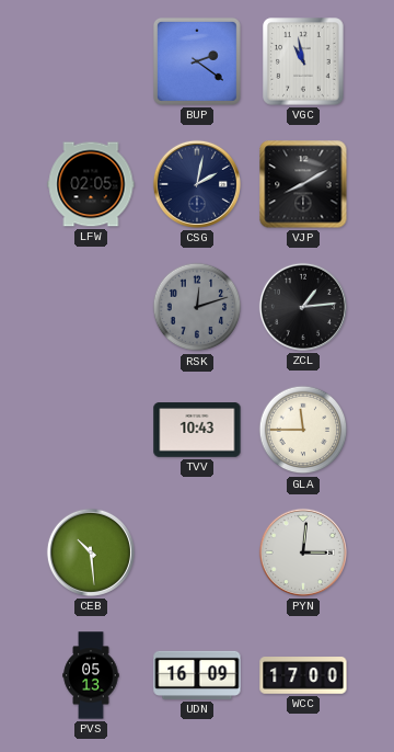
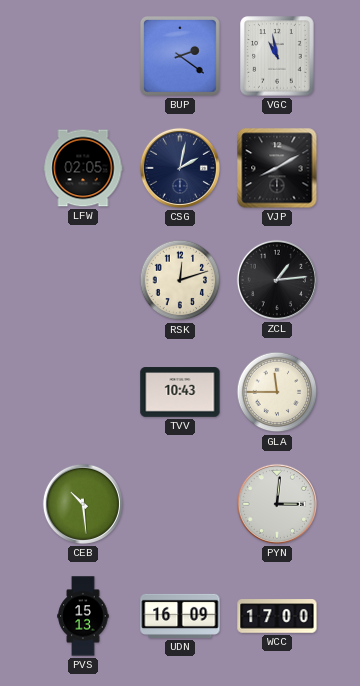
RSK dial: grey -> cream (180, 280)
PVS: 05:13 -> 15:13 (83, 616)
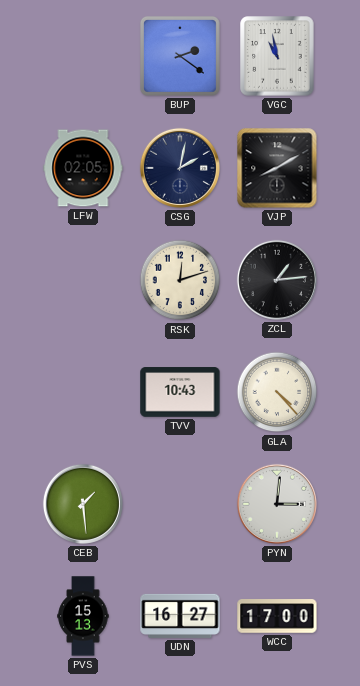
GLA: 11:45 -> 4:23 (277, 392)
CEB: 10:29 -> 1:29 (83, 504)
UDN: 16:09 -> 16:27 (180, 616)
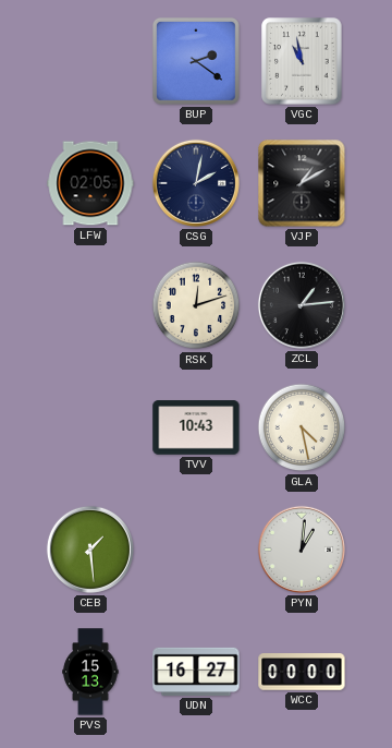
VJP: 8:10 -> 1:10 (302, 183)
GLA: 4:23 -> 4:28 (302, 427)
PYN: 3:01 -> 1:01 (302, 550)
WCC: 17:00 -> 00:00 (302, 672)
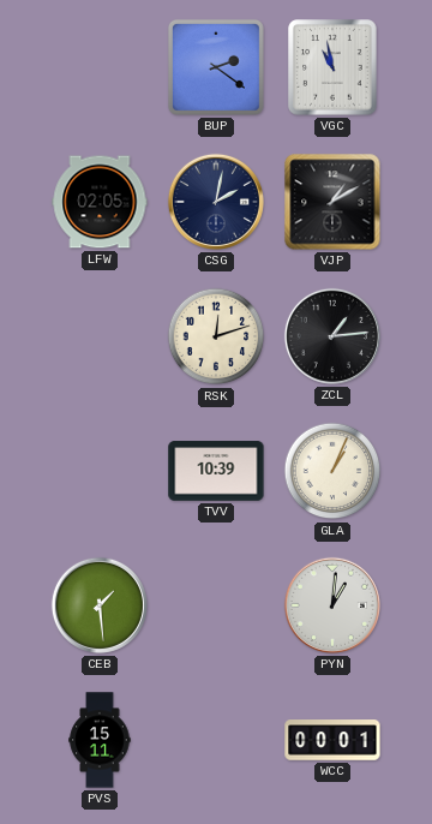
TVV: 10:43 -> 10:39 (216, 471)
GLA: 4:28 -> 1:04 (332, 471)
PVS: 15:13 -> 15:11 (100, 740)
UDN: 16:27 -> none (196, 672)
WCC: 00:00 -> 00:01 (332, 740)
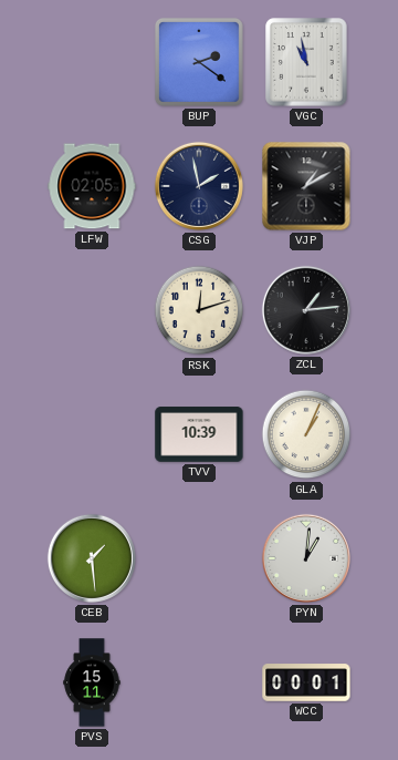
CSG: 2:02 -> 1:58 (199, 186)
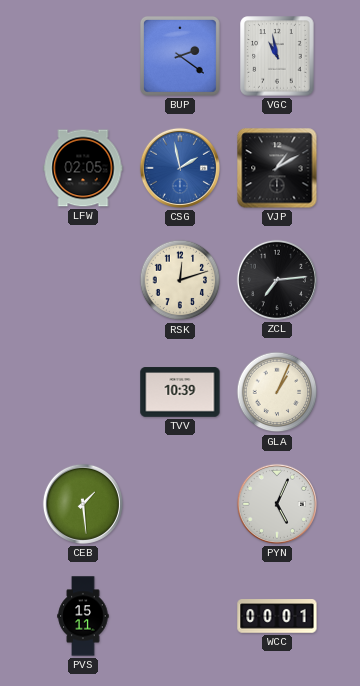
CSG dial: navy -> blue (180, 168)
ZCL: 1:14 -> 7:14 (277, 280)
PYN: 1:01 -> 5:04 (277, 504)
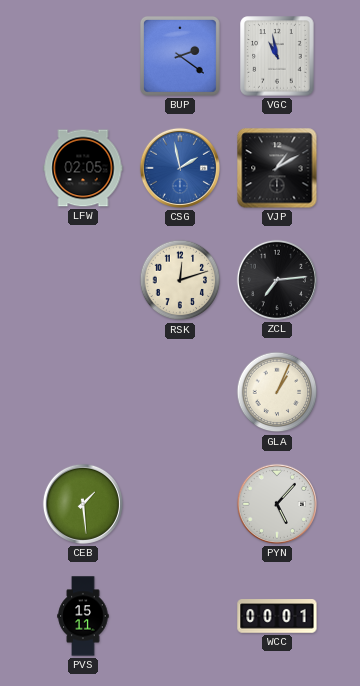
TVV: 10:39 -> none (180, 392)
PYN: 5:04 -> 5:07 (277, 504)
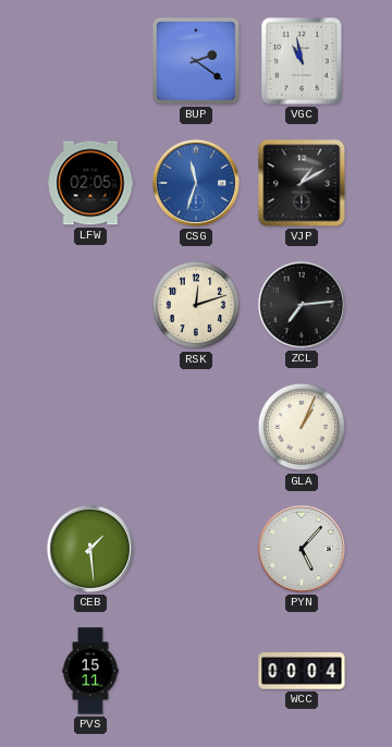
CSG: 1:58 -> 11:33 (196, 183)
WCC: 00:01 -> 00:04 (302, 671)
